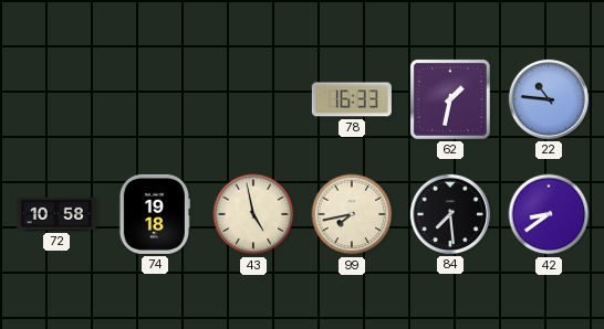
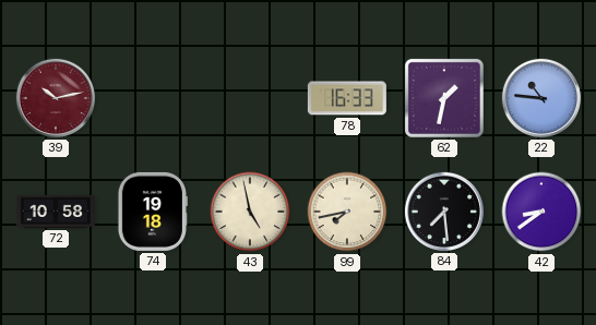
39: none -> 10:13 (56, 98)
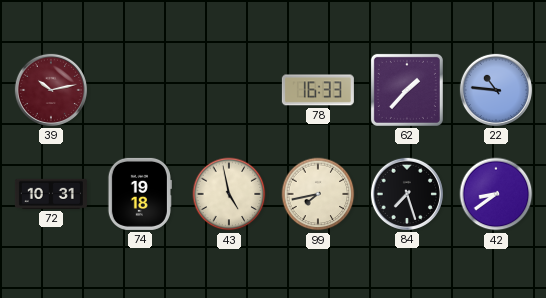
62: 1:32 -> 1:37 (407, 90)
72: 10:58 -> 10:31 (51, 194)
84: 7:29 -> 7:27 (407, 194)
